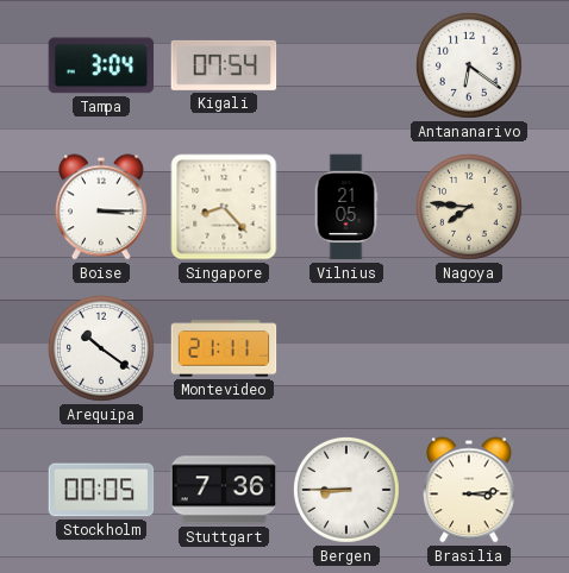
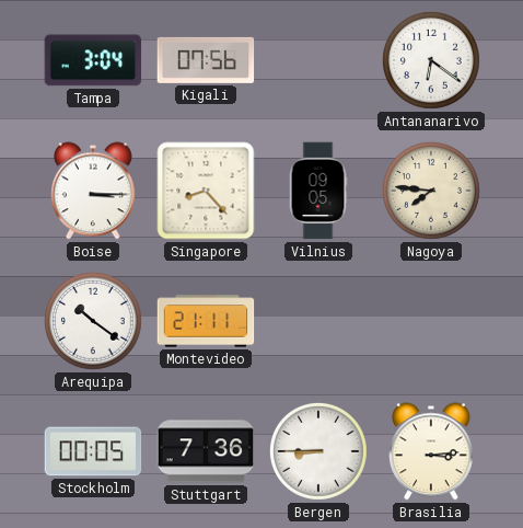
Kigali: 07:54 -> 07:56 (206, 60)
Vilnius: 21:05 -> 09:05 (318, 191)
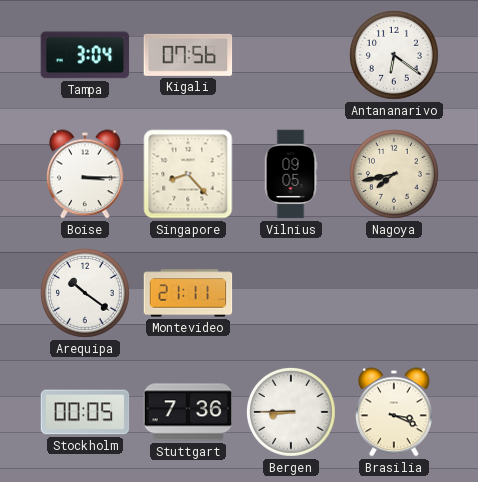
Nagoya: 7:46 -> 7:43 (394, 174)
Brasilia: 3:14 -> 3:19 (395, 412)
